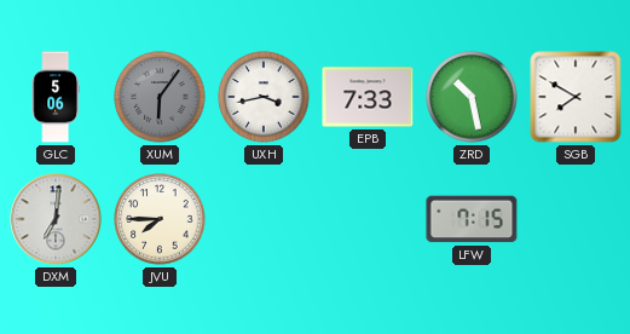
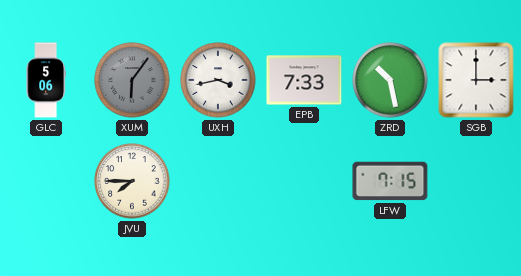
SGB: 7:50 -> 3:00 (476, 80)
DXM: 7:01 -> none (56, 219)
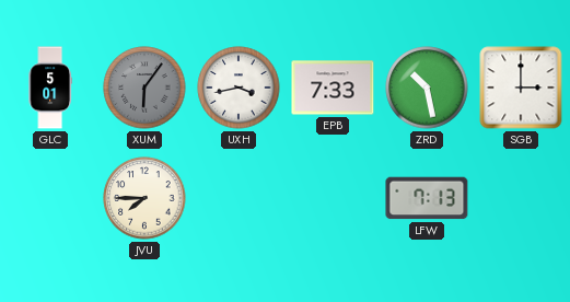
GLC: 5:06 -> 5:01 (50, 88)
LFW: 7:15 -> 7:13 (427, 198)
